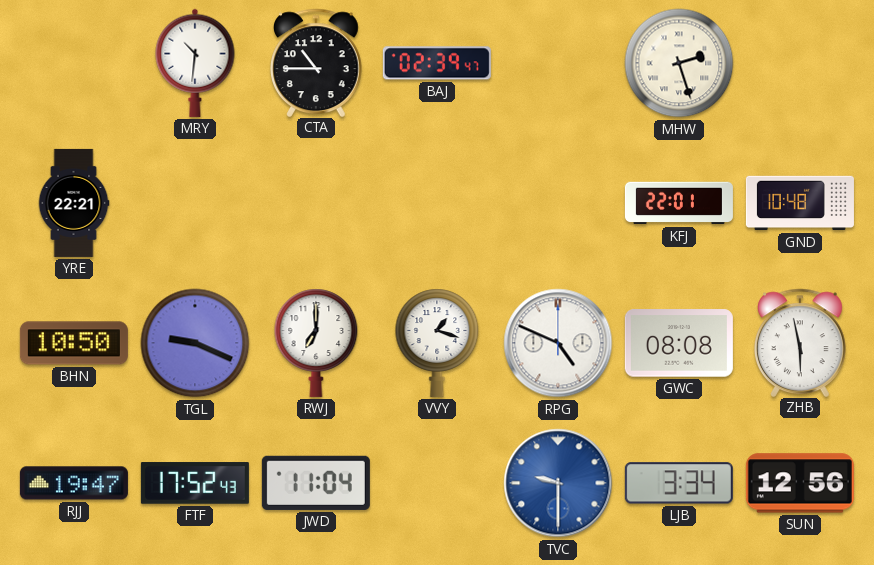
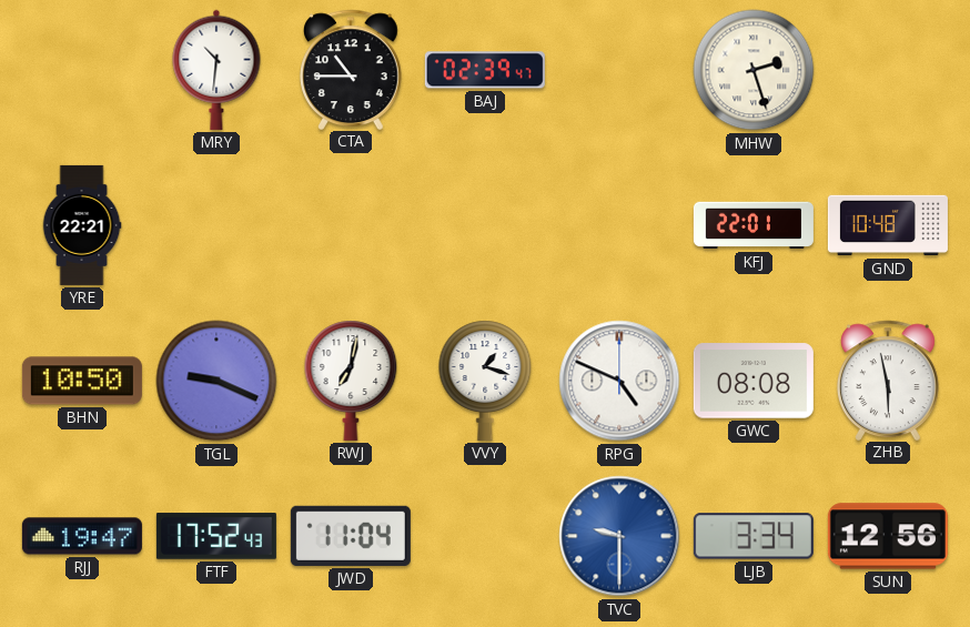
RWJ: 7:00 -> 7:02 (351, 381)
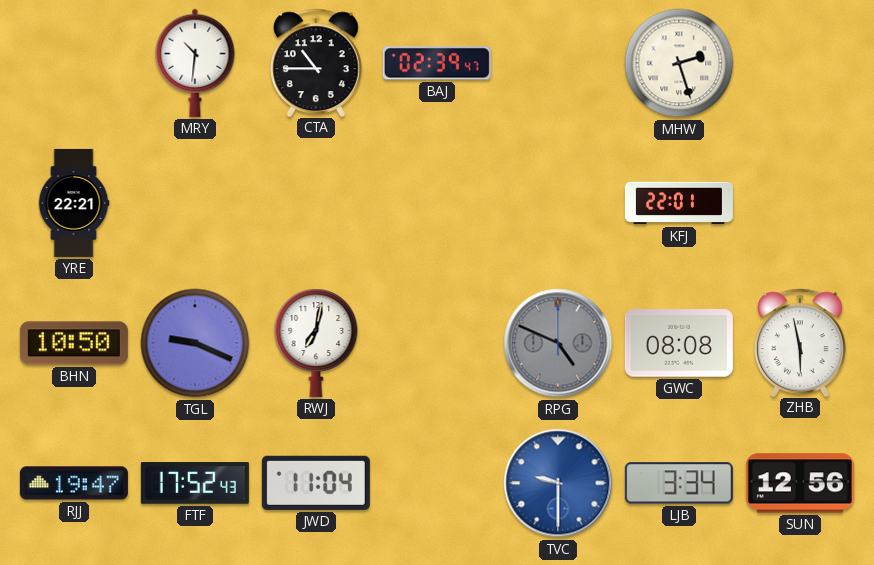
GND: 10:48 -> none (888, 225)
VVY: 1:18 -> none (485, 381)
RPG dial: white -> grey (558, 343)
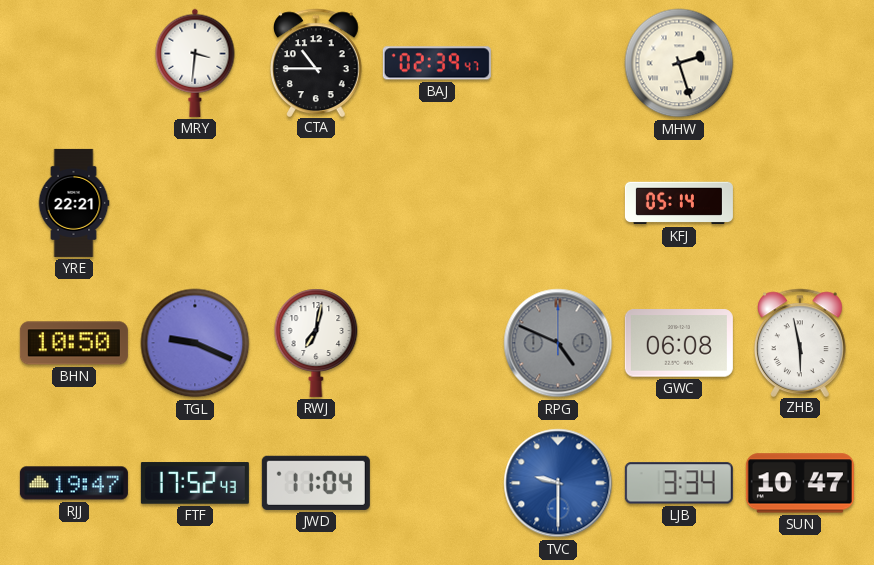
MRY: 10:31 -> 3:31 (195, 63)
KFJ: 22:01 -> 05:14 (679, 203)
GWC: 08:08 -> 06:08 (679, 343)
SUN: 12:56 -> 10:47 (800, 483)
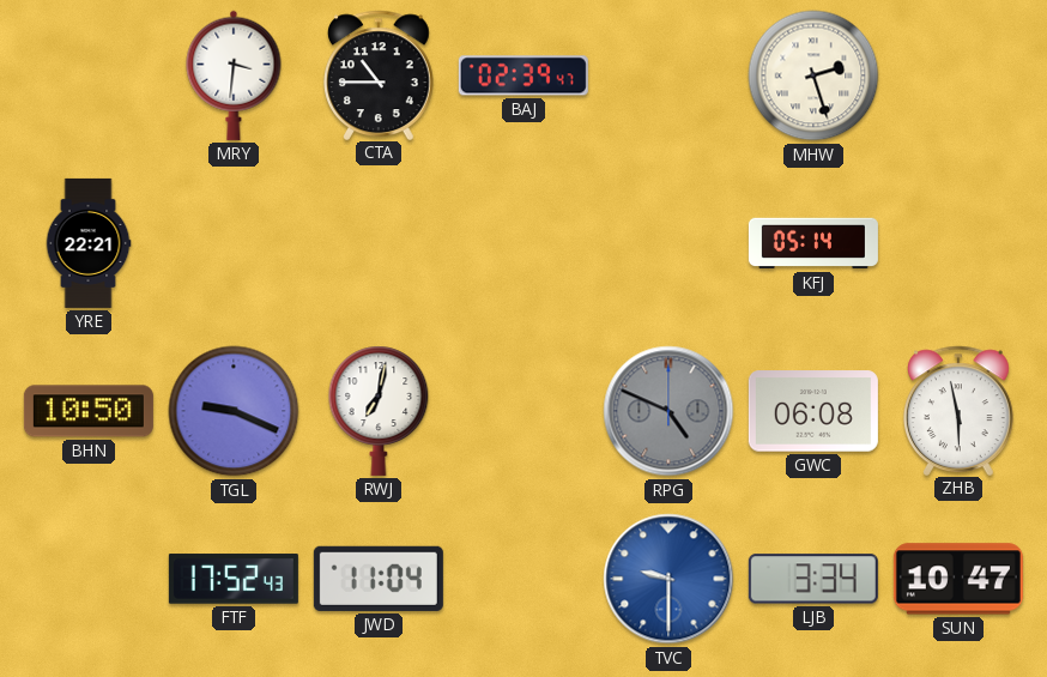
RJJ: 19:47 -> none (74, 483)
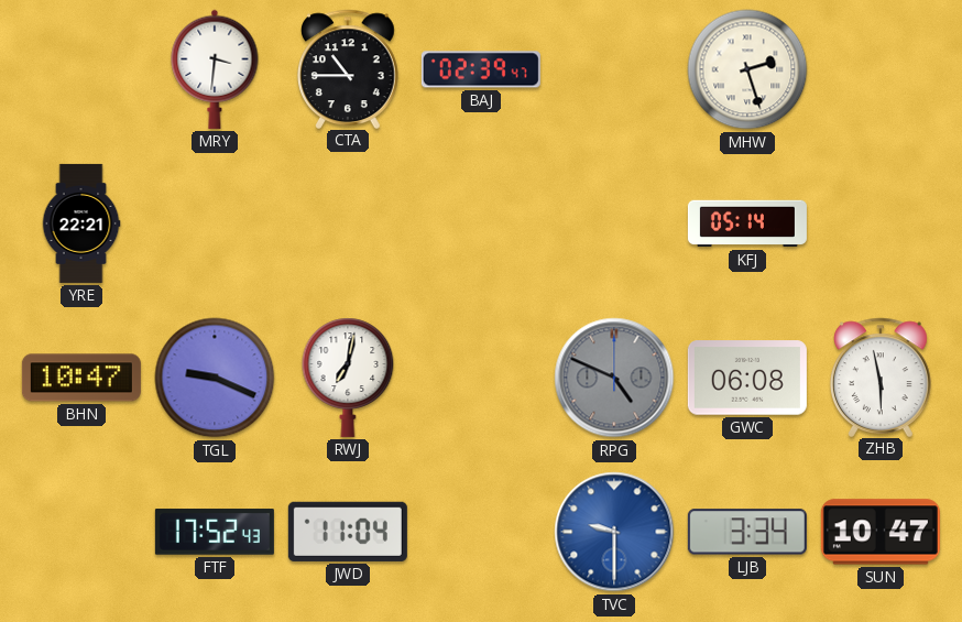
BHN: 10:50 -> 10:47 (81, 378)
